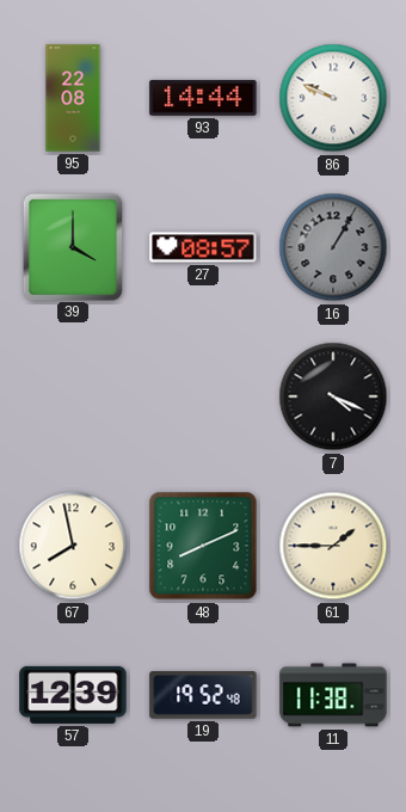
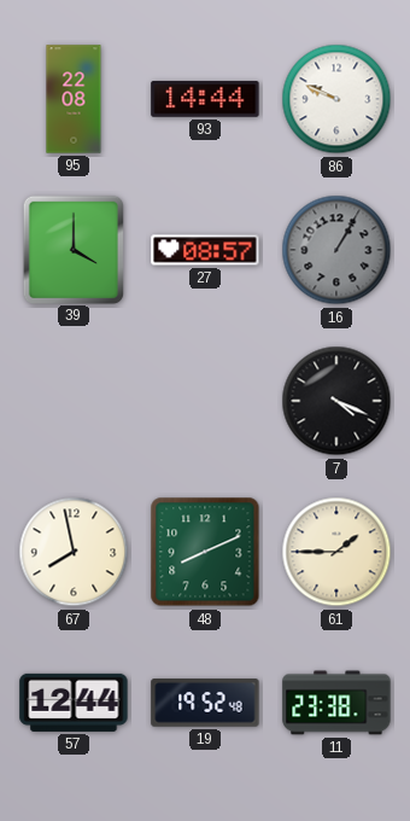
57: 12:39 -> 12:44 (74, 703)
11: 11:38 -> 23:38 (336, 703)
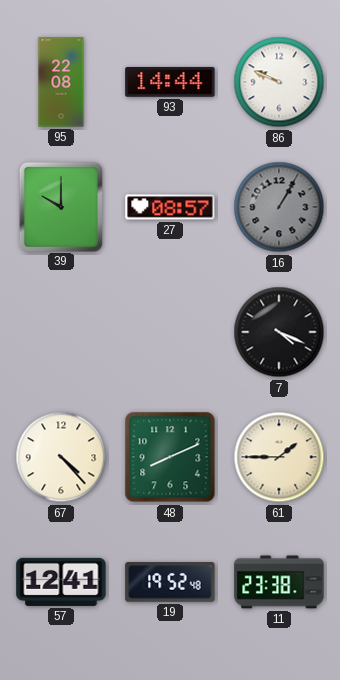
39: 4:00 -> 10:00 (61, 206)
67: 7:58 -> 4:23 (61, 457)
57: 12:44 -> 12:41 (61, 582)
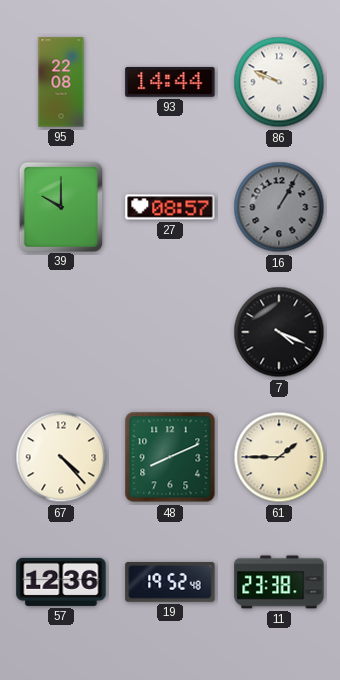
57: 12:41 -> 12:36 (61, 582)
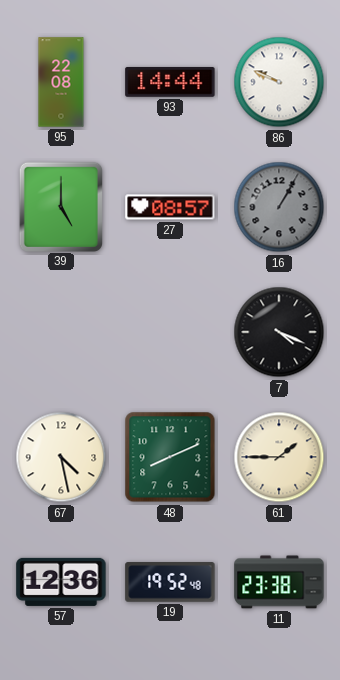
39: 10:00 -> 5:00 (61, 206)
67: 4:23 -> 4:28 (61, 457)
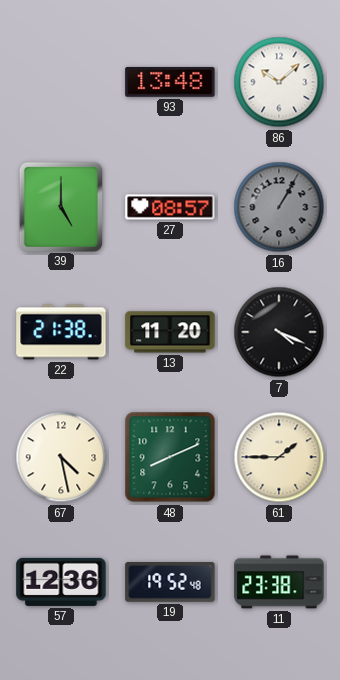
95: 22:08 -> none (61, 82)
93: 14:44 -> 13:48 (170, 82)
86: 9:49 -> 10:08 (279, 82)
22: none -> 21:38 (61, 332)
13: none -> 11:20 (170, 332)
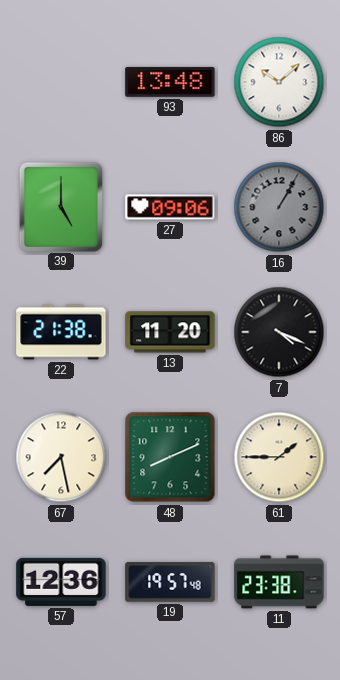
27: 08:57 -> 09:06 (170, 207)
67: 4:28 -> 7:28 (61, 457)
19: 19:52 -> 19:57 (170, 582)
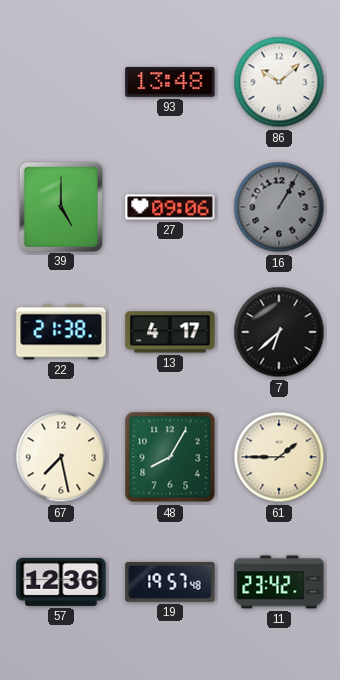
13: 11:20 -> 4:17 (170, 332)
7: 4:19 -> 6:38 (279, 332)
48: 8:11 -> 8:05 (170, 457)
11: 23:38 -> 23:42 (279, 582)
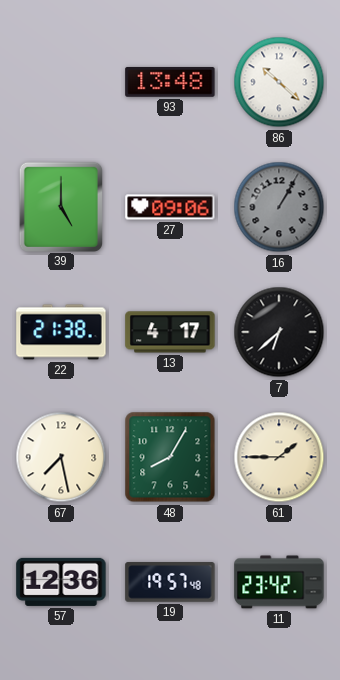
86: 10:08 -> 10:22 (279, 82)
